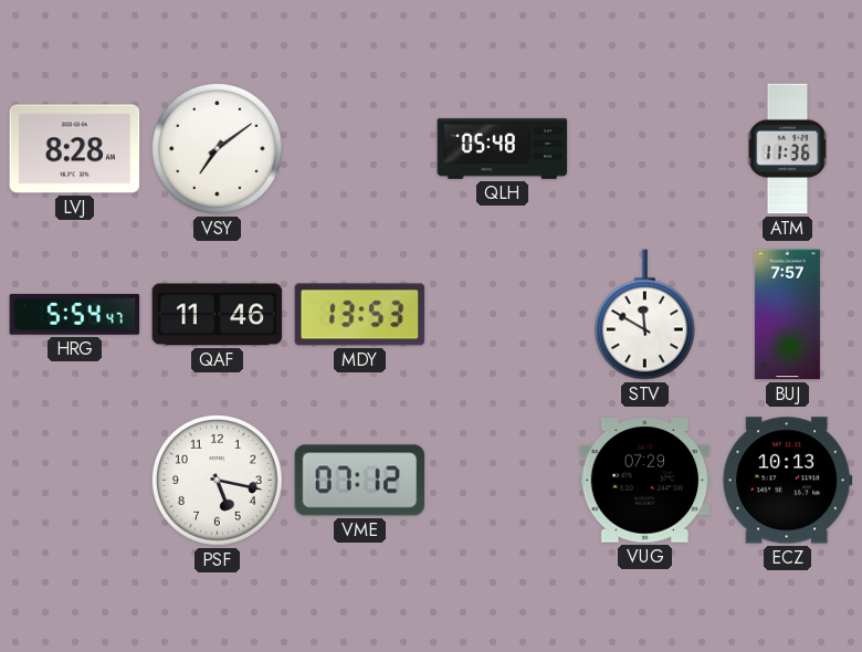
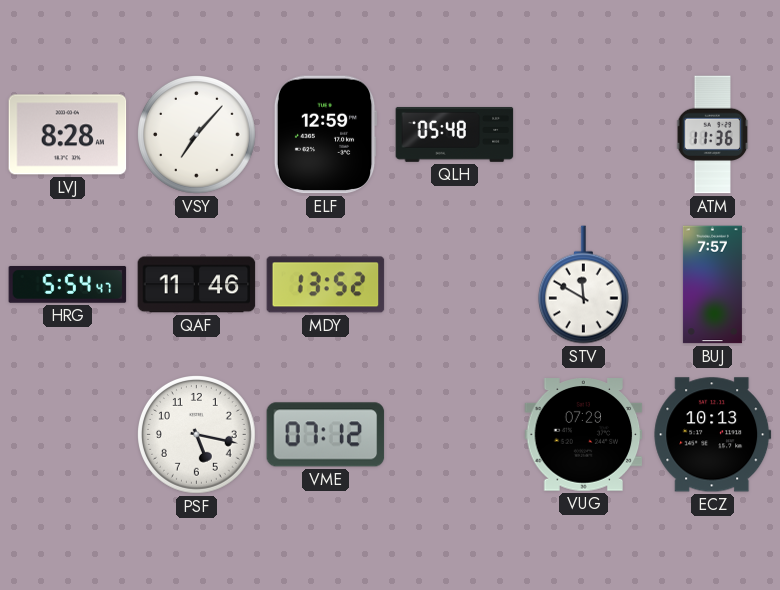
VSY: 7:09 -> 7:07 (197, 135)
ELF: none -> 12:59 (325, 135)
MDY: 13:53 -> 13:52 (326, 285)
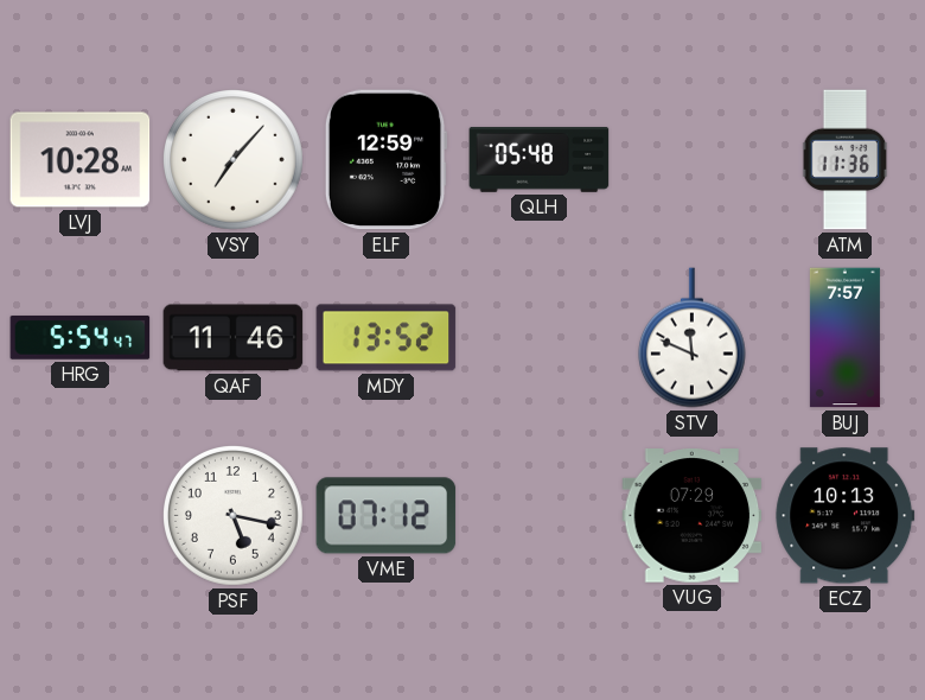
LVJ: 8:28 -> 10:28 (81, 160)
STV: 11:50 -> 11:49 (691, 338)
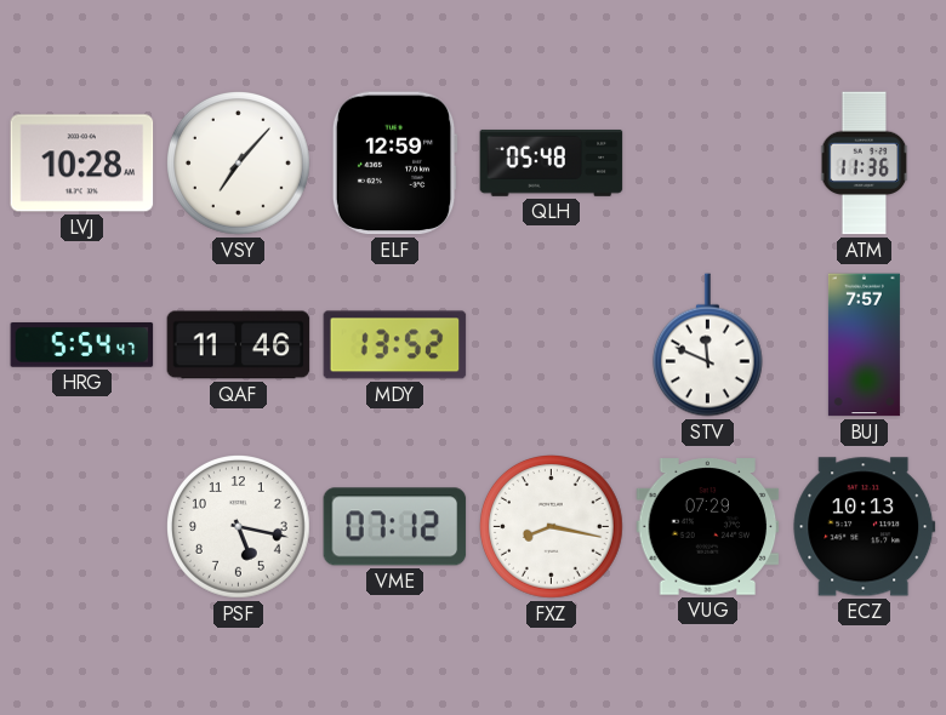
FXZ: none -> 8:17 (552, 527)
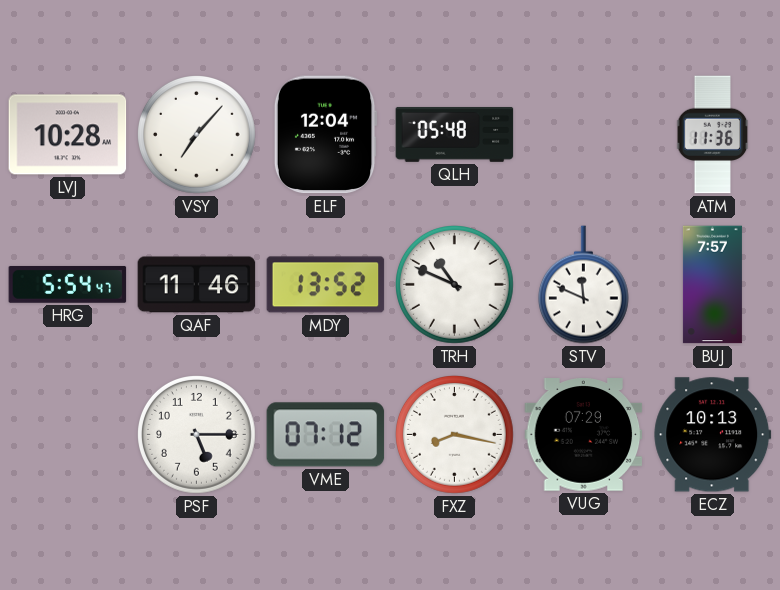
ELF: 12:59 -> 12:04 (325, 135)
TRH: none -> 10:49 (455, 285)
PSF: 5:17 -> 5:15 (197, 435)
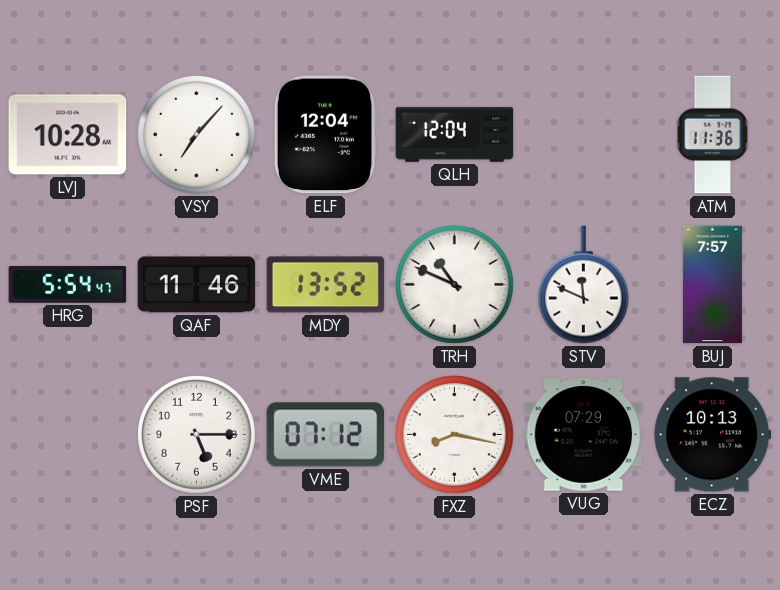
QLH: 05:48 -> 12:04 (455, 135)
